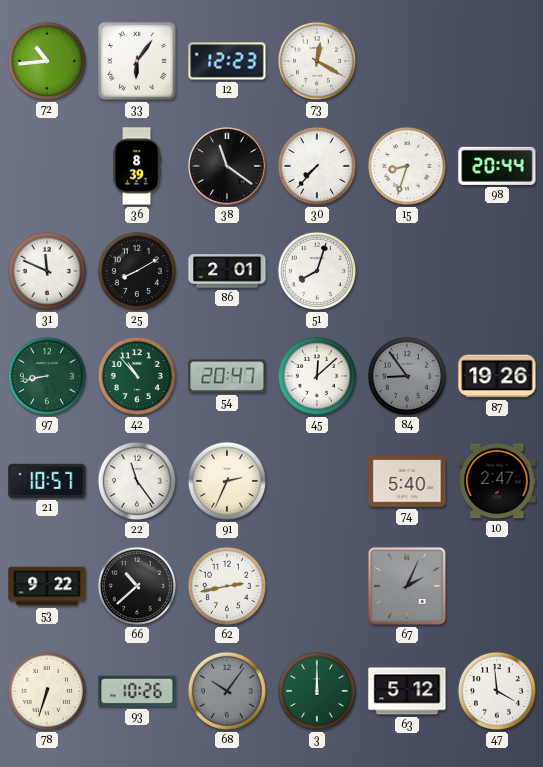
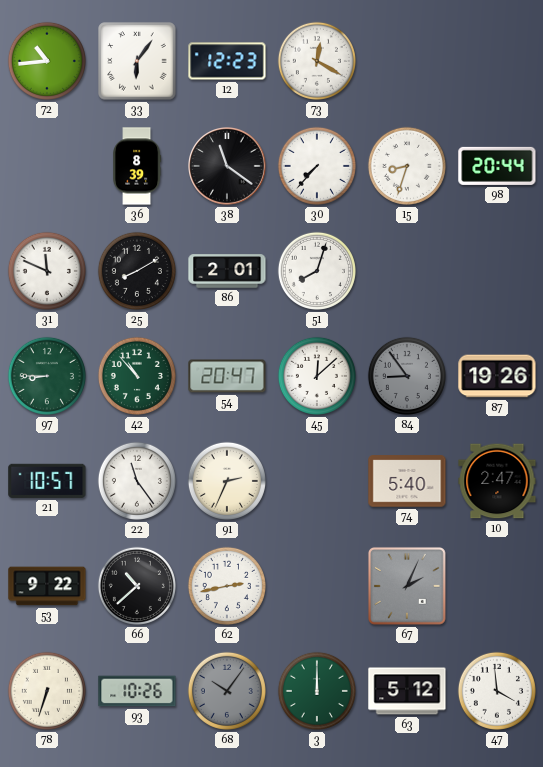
97: 8:43 -> 8:45 (47, 376)
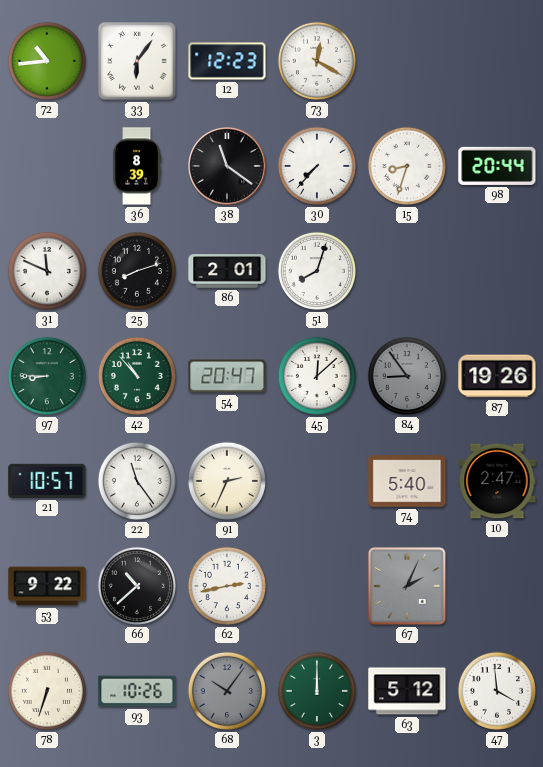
25: 8:10 -> 8:12 (137, 271)
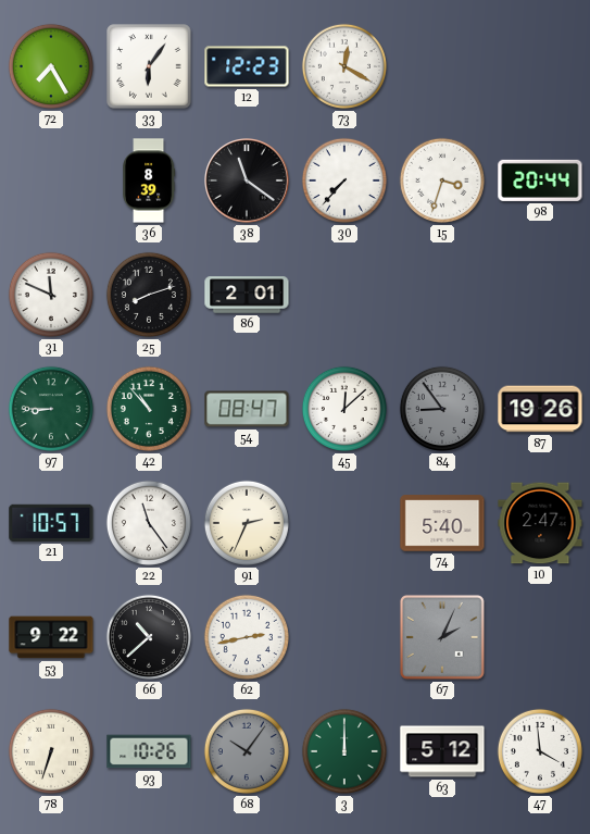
72: 10:44 -> 7:25 (51, 66)
15: 8:33 -> 3:33 (442, 181)
51: 8:03 -> none (317, 271)
54: 20:47 -> 08:47 (247, 409)
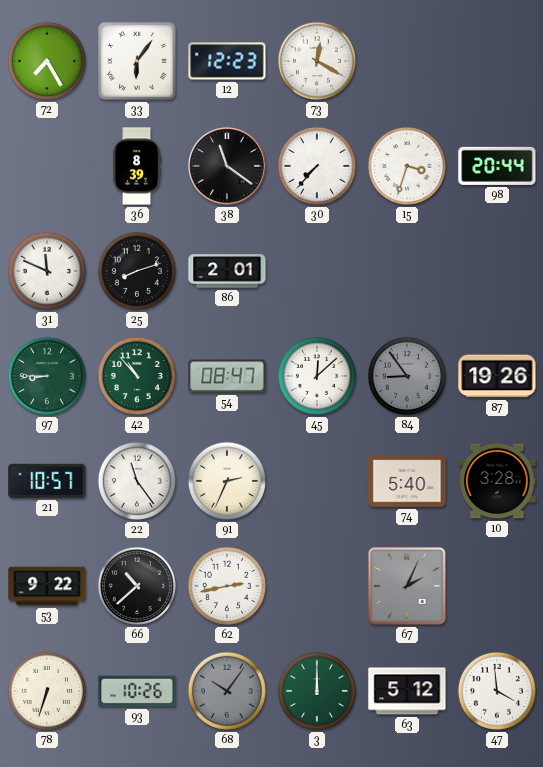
10: 2:47 -> 3:28 (497, 481)
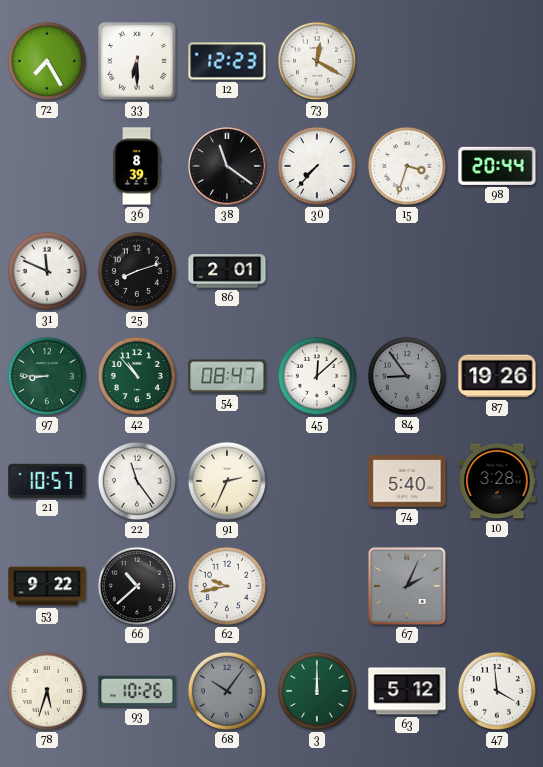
33: 6:06 -> 6:30 (137, 61)
62: 2:43 -> 9:43 (227, 586)
78: 6:33 -> 5:33 (47, 691)
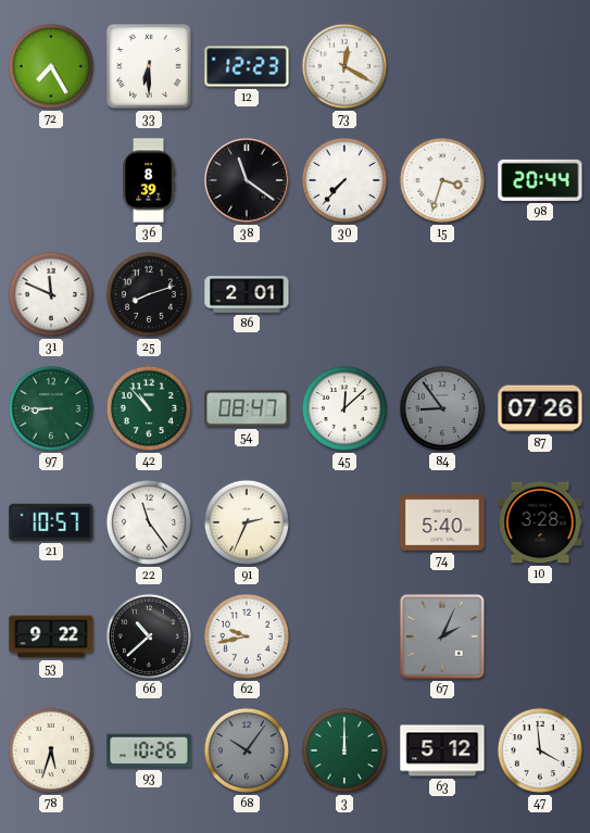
87: 19:26 -> 07:26 (540, 408)
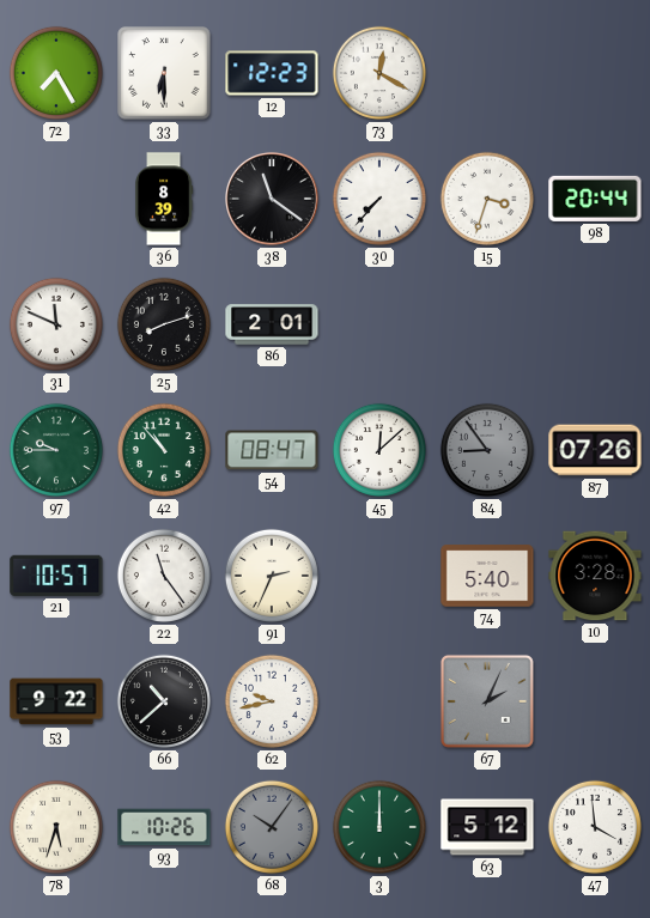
97: 8:45 -> 9:45 (56, 450)
